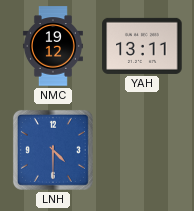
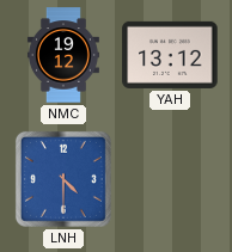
YAH: 13:11 -> 13:12 (170, 55)
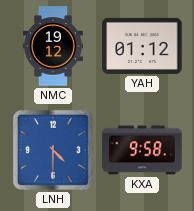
YAH: 13:12 -> 01:12 (142, 46)
KXA: none -> 9:58 (142, 150)
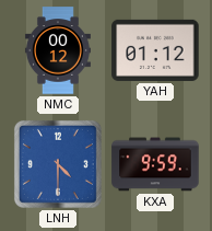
NMC: 19:12 -> 00:12 (58, 50)
KXA: 9:58 -> 9:59 (155, 164)
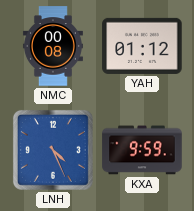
NMC: 00:12 -> 00:08 (53, 46)
LNH: 4:30 -> 4:26 (53, 150)
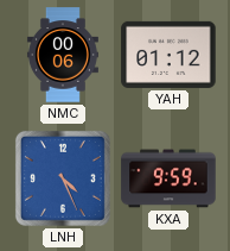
NMC: 00:08 -> 00:06 (63, 55)
